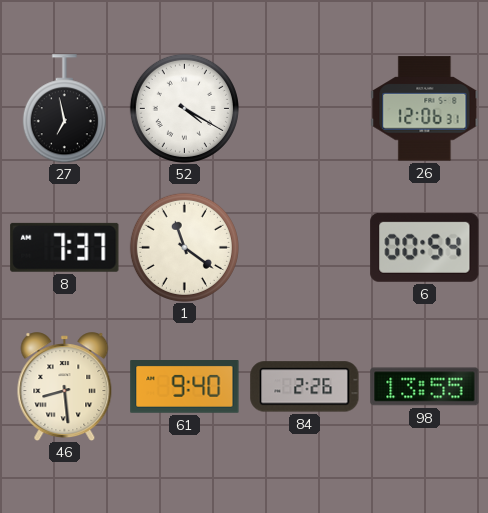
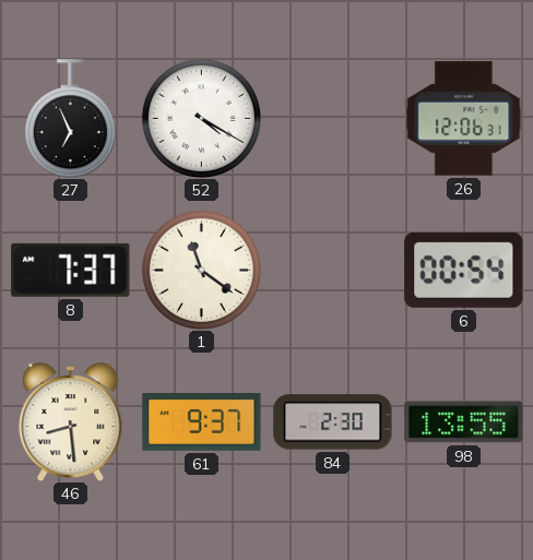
27: 6:58 -> 6:56 (70, 119)
61: 9:40 -> 9:37 (202, 422)
84: 2:26 -> 2:30 (333, 422)
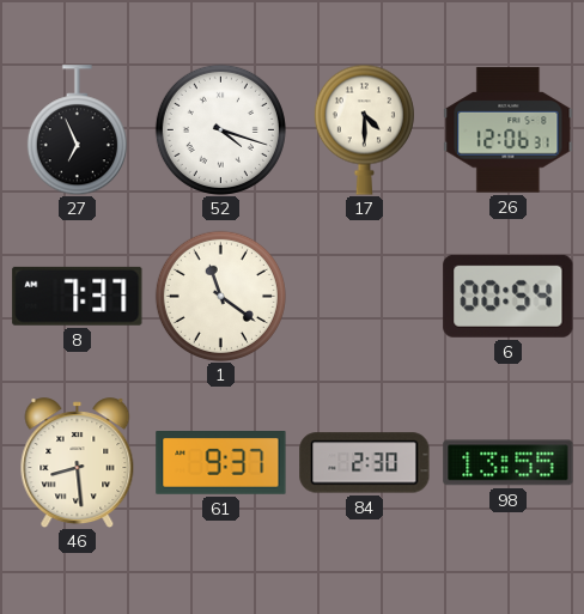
52: 4:20 -> 4:18 (220, 129)
17: none -> 4:30 (364, 129)
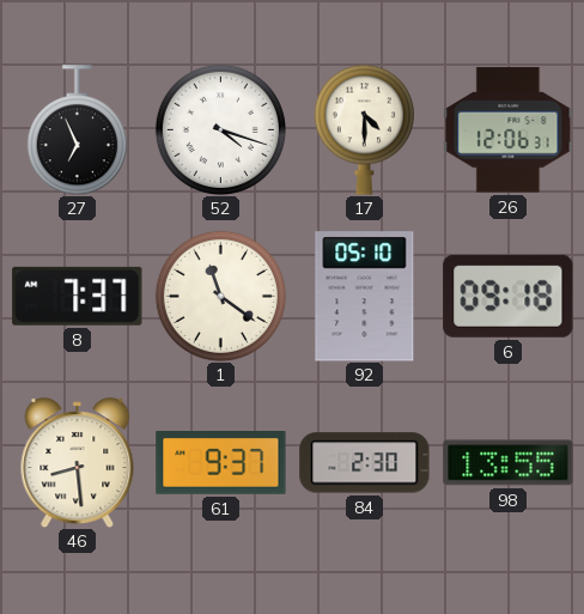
92: none -> 05:10 (365, 297)
6: 00:54 -> 09:18 (509, 296)
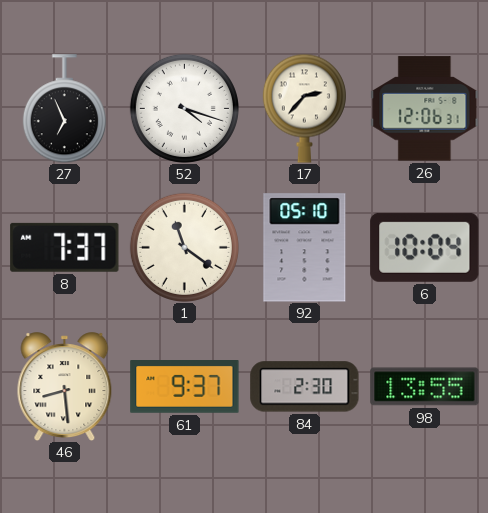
17: 4:30 -> 2:37 (304, 108)
6: 09:18 -> 10:04 (425, 247)
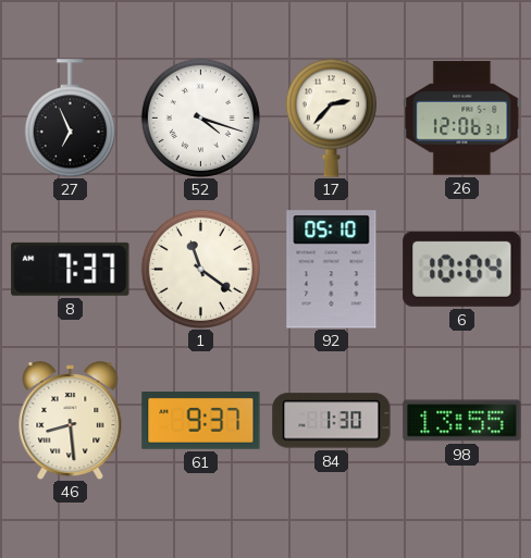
84: 2:30 -> 1:30 (332, 421)
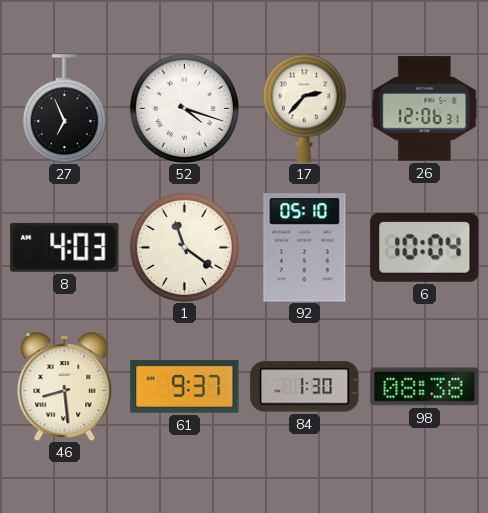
8: 7:37 -> 4:03 (65, 247)
98: 13:55 -> 08:38 (425, 387)
